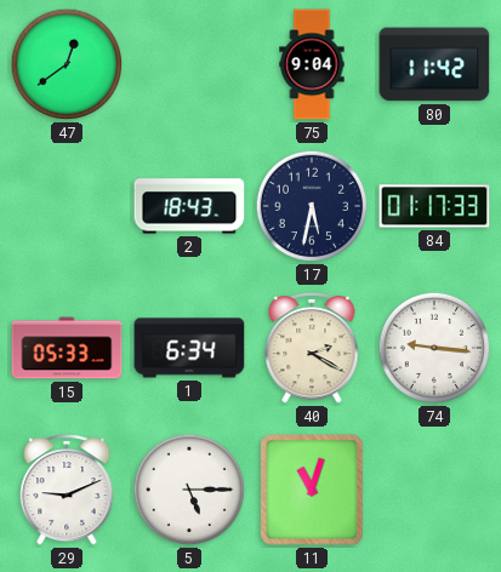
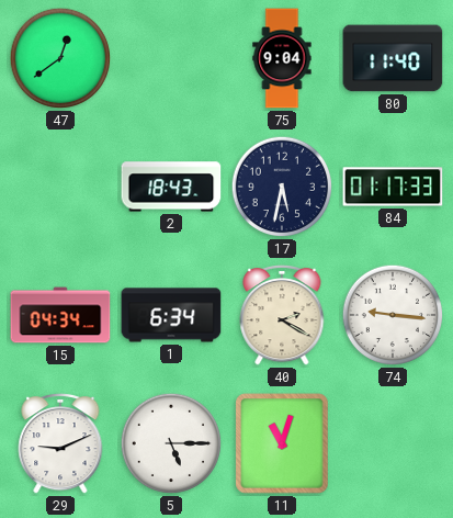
80: 11:42 -> 11:40 (393, 58)
15: 05:33 -> 04:34 (60, 315)
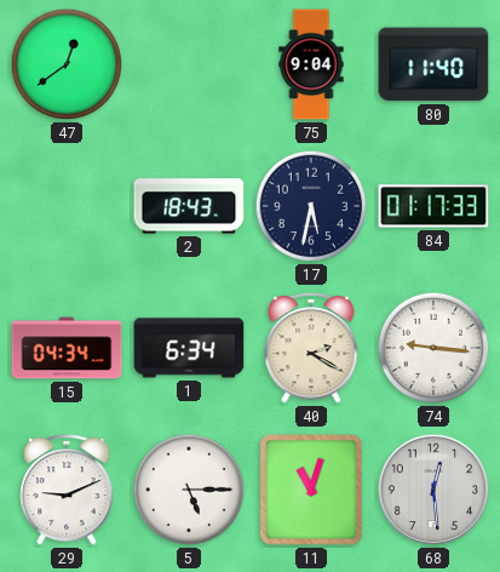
68: none -> 12:29 (433, 490)
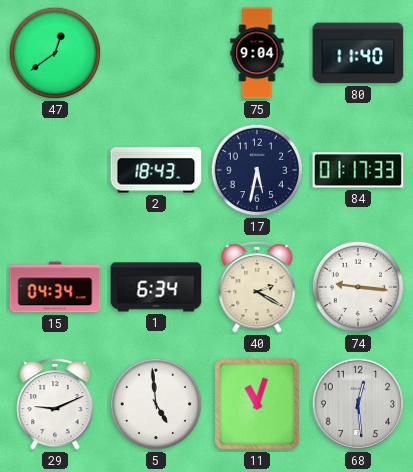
5: 5:15 -> 4:59 (156, 404)
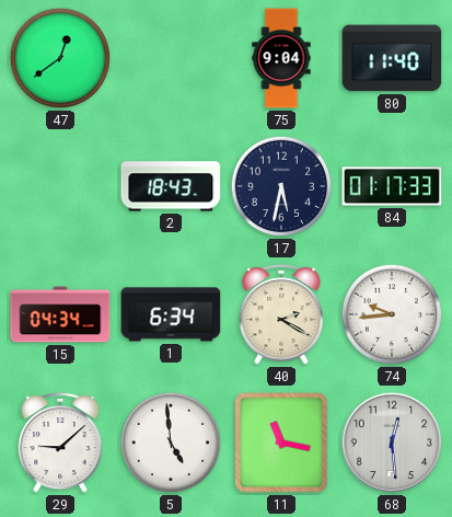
74: 9:16 -> 9:44 (392, 314)
29: 9:11 -> 9:08 (60, 443)
11: 11:03 -> 11:17 (281, 443)
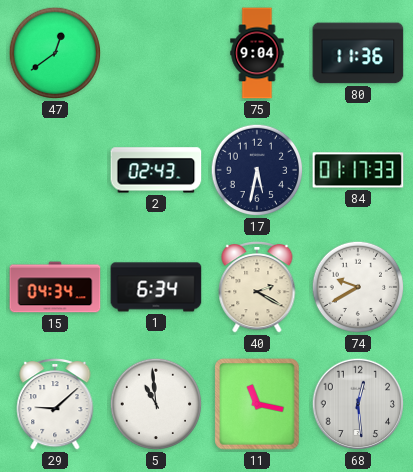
80: 11:40 -> 11:36 (358, 53)
2: 18:43 -> 02:43 (156, 170)
74: 9:44 -> 9:40 (358, 287)
5: 4:59 -> 10:59 (156, 404)
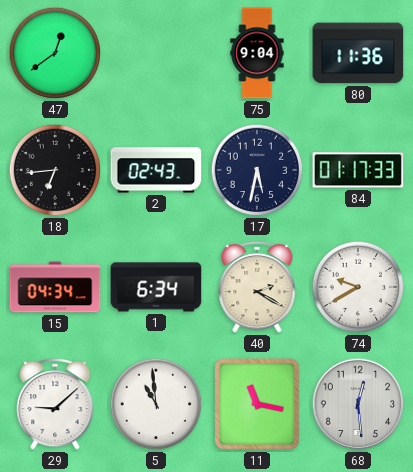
18: none -> 6:44 (55, 170)
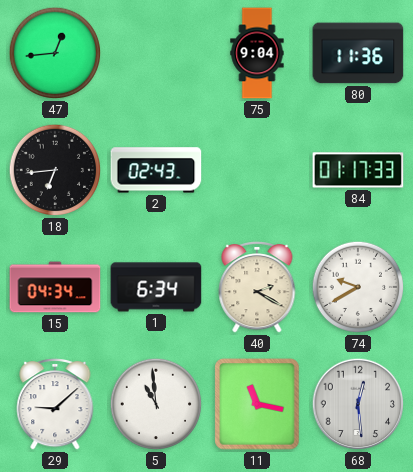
47: 12:39 -> 12:44 (55, 53)
17: 5:32 -> none (257, 170)
